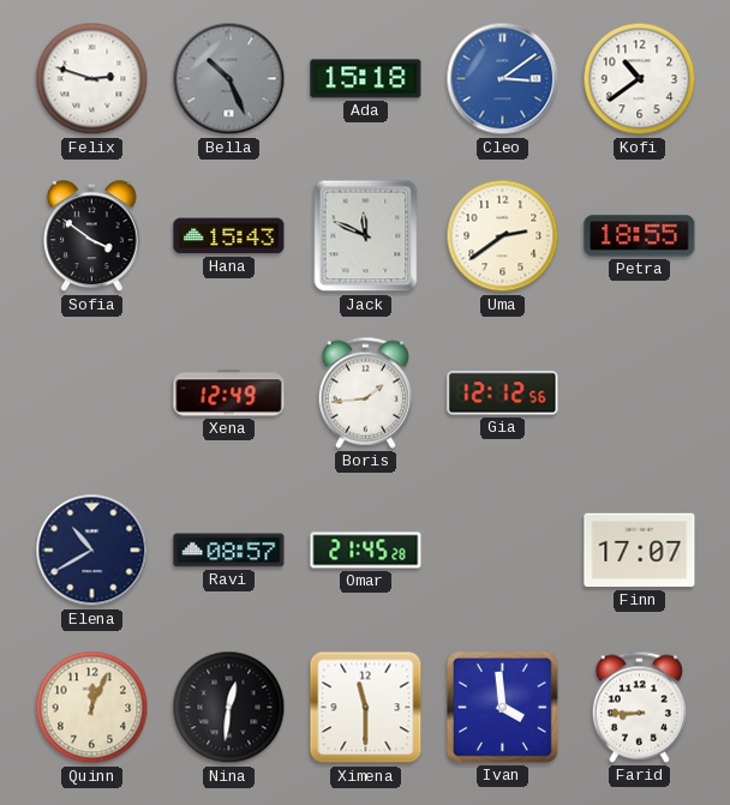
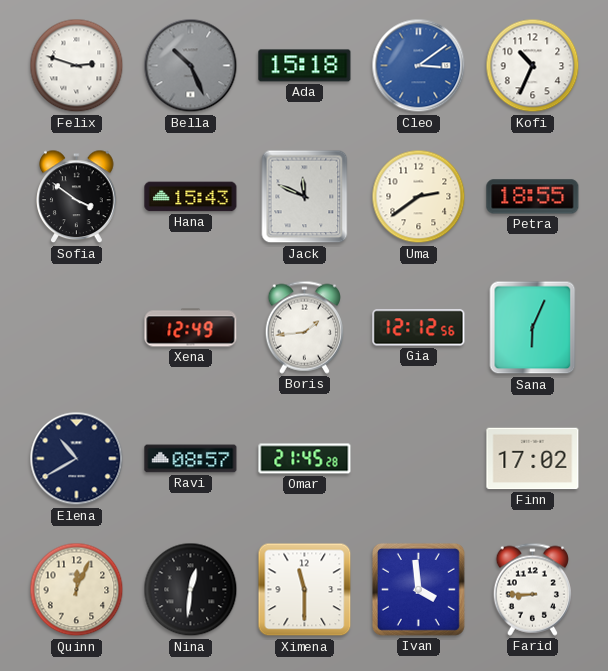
Kofi: 10:39 -> 10:34 (533, 66)
Sana: none -> 6:04 (533, 328)
Finn: 17:07 -> 17:02 (533, 459)
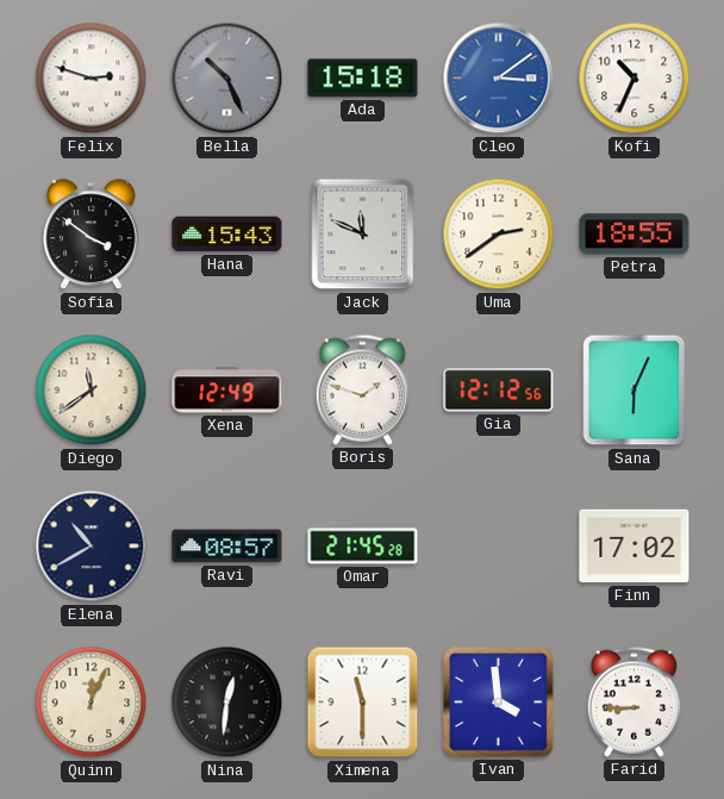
Diego: none -> 11:39 (92, 391)
Boris: 1:44 -> 1:48 (362, 389)
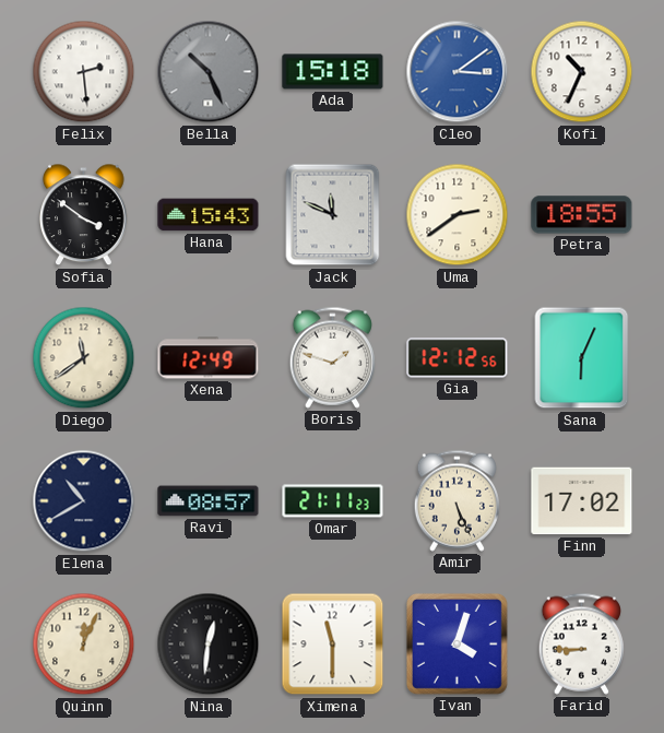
Felix: 2:48 -> 2:29 (84, 72)
Omar: 21:45 -> 21:11 (333, 501)
Amir: none -> 5:26 (456, 500)
Ivan: 3:59 -> 4:03 (456, 643)
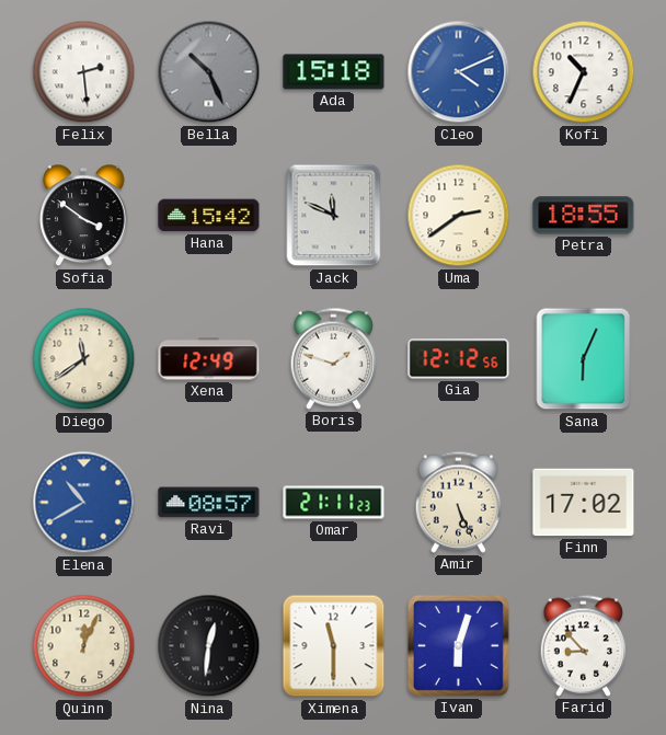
Cleo: 3:09 -> 4:11 (459, 72)
Hana: 15:43 -> 15:42 (209, 216)
Elena dial: navy -> blue (84, 503)
Ivan: 4:03 -> 6:03 (458, 645)
Farid: 8:45 -> 8:53 (583, 645)
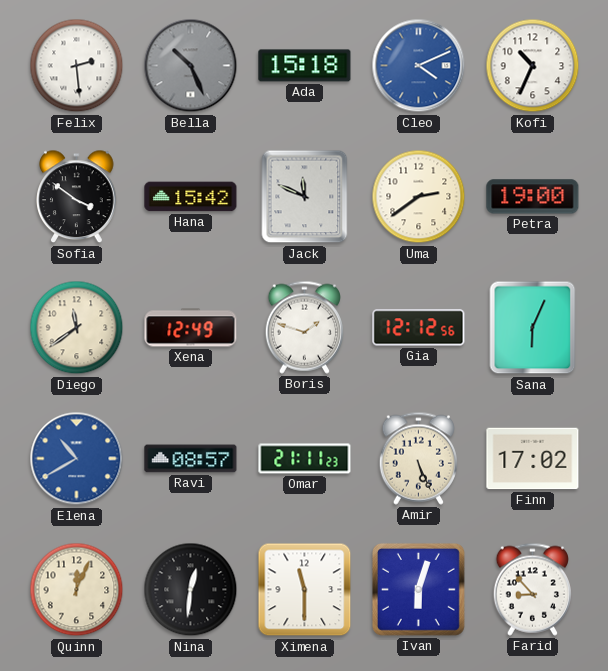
Petra: 18:55 -> 19:00 (533, 197)
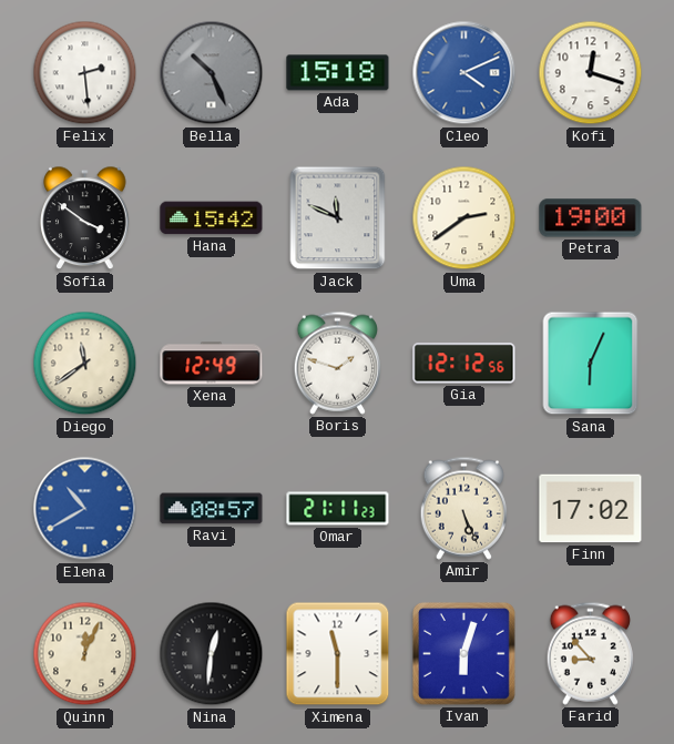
Kofi: 10:34 -> 12:18 (591, 73)
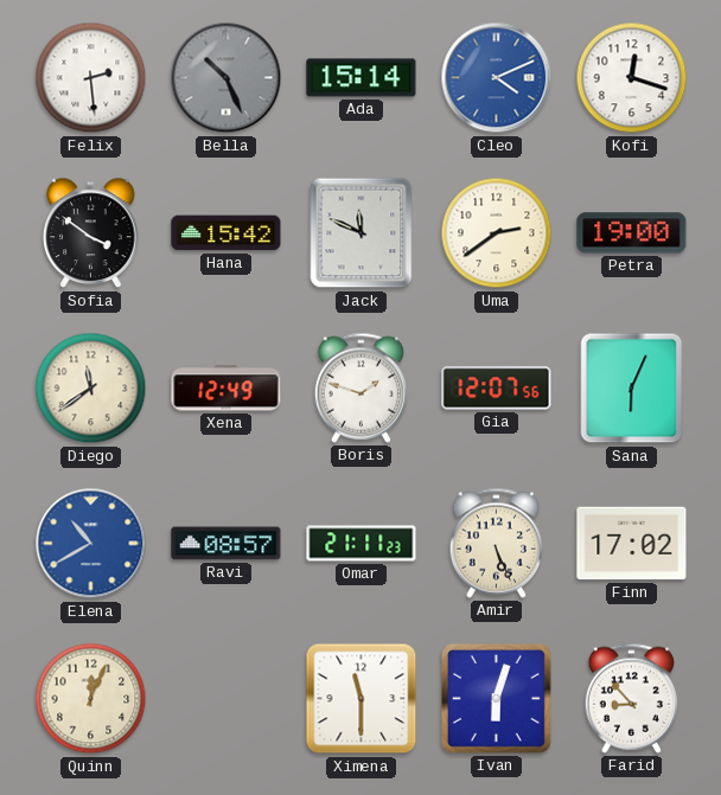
Ada: 15:18 -> 15:14 (362, 78)
Gia: 12:12 -> 12:07 (497, 389)
Nina: 12:31 -> none (212, 654)
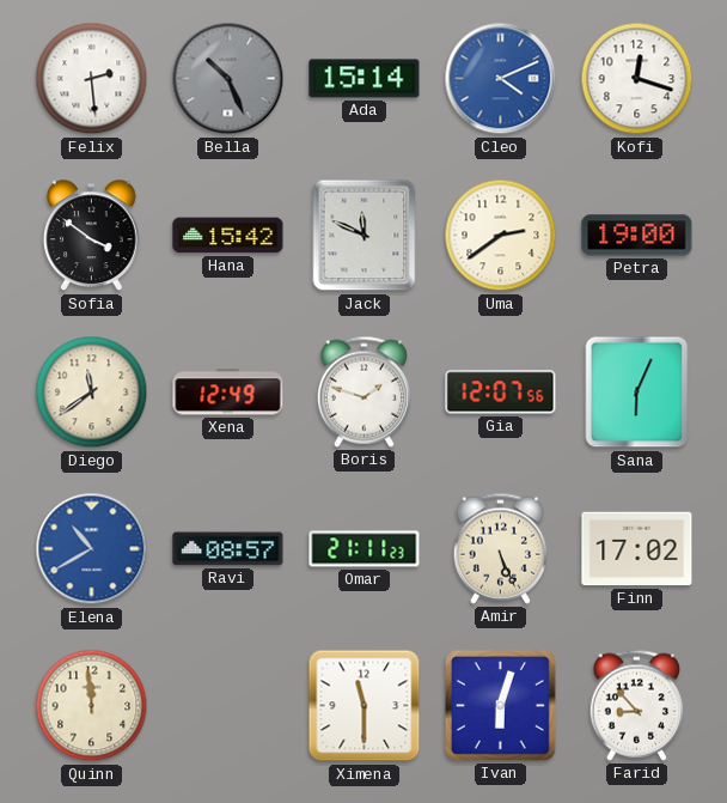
Quinn: 12:04 -> 11:59 (92, 706)
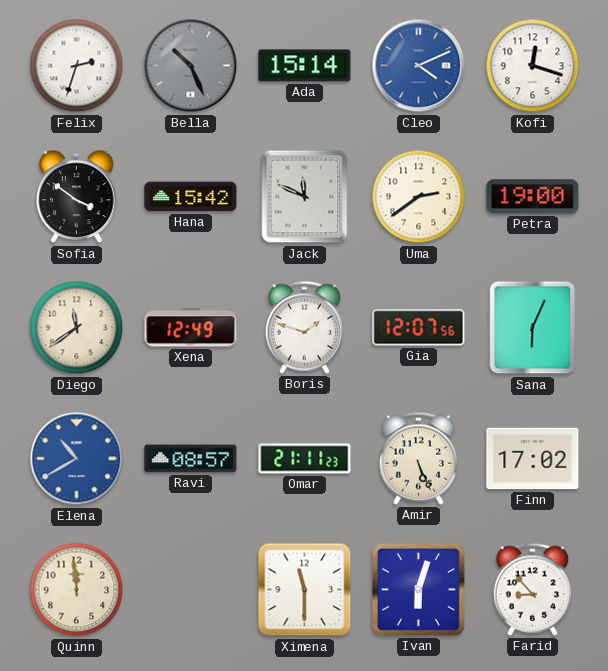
Felix: 2:29 -> 2:33 (77, 66)
